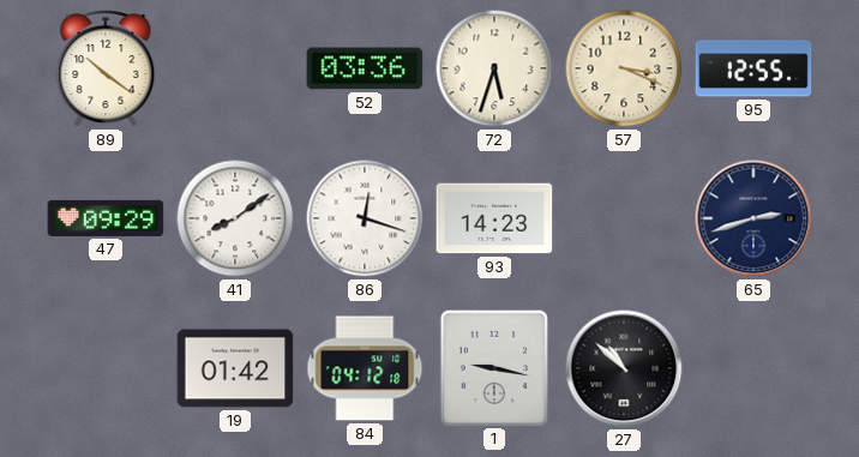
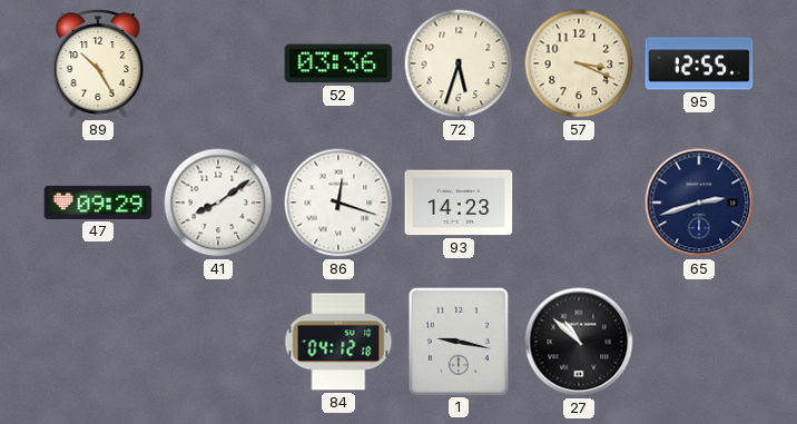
89: 10:21 -> 10:25 (98, 63)
19: 01:42 -> none (235, 368)
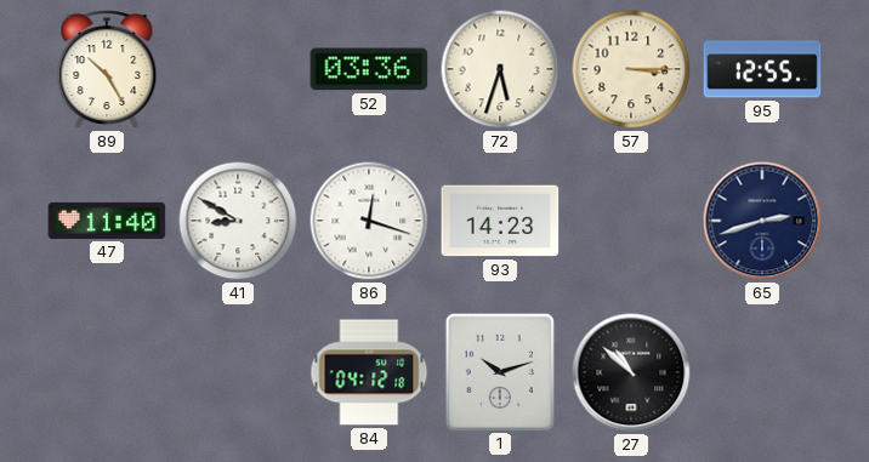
57: 3:19 -> 3:15 (631, 69)
47: 09:29 -> 11:40 (107, 221)
41: 8:09 -> 8:50 (238, 221)
1: 9:17 -> 10:12 (499, 371)
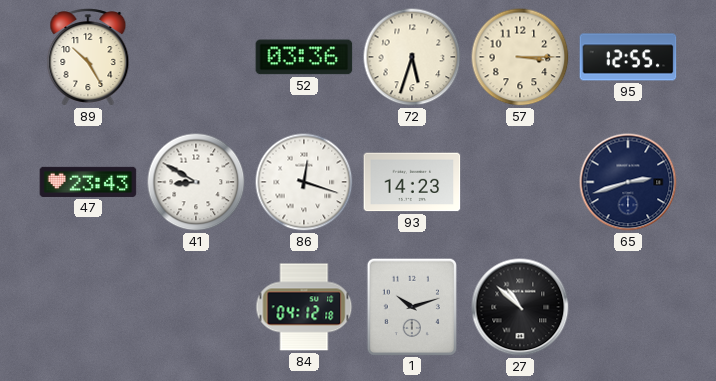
47: 11:40 -> 23:43 (88, 182)
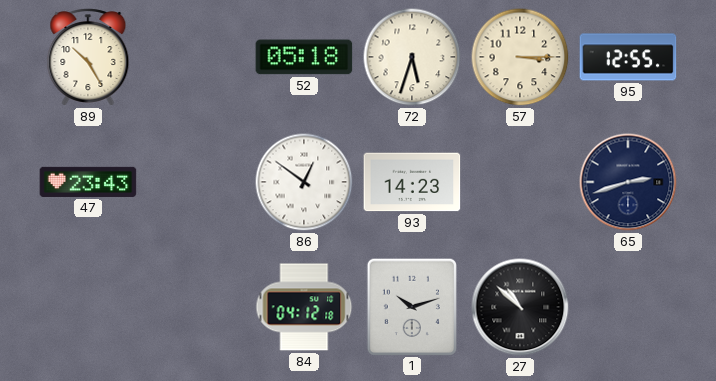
52: 03:36 -> 05:18 (304, 57)
41: 8:50 -> none (196, 182)
86: 12:18 -> 12:51 (304, 182)
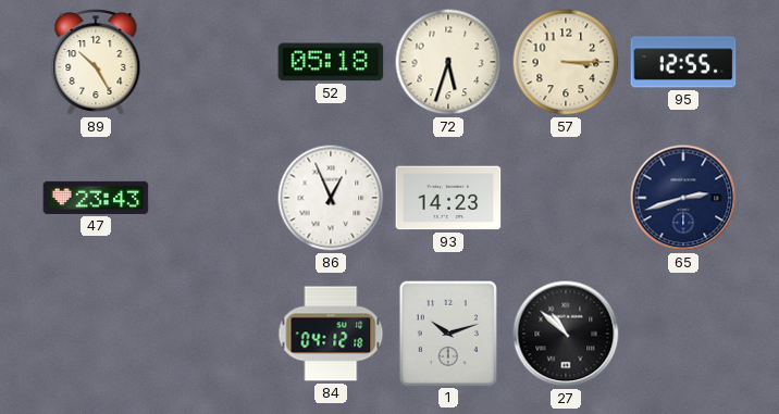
86: 12:51 -> 12:56 (331, 198)
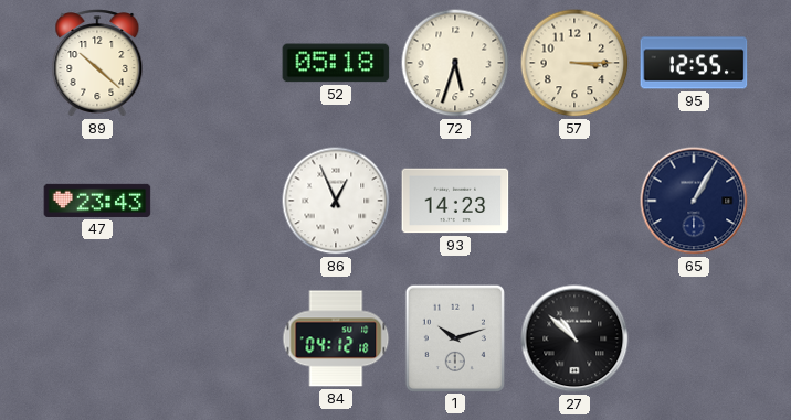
89: 10:25 -> 10:22 (97, 63)
65: 2:42 -> 1:05 (694, 201)
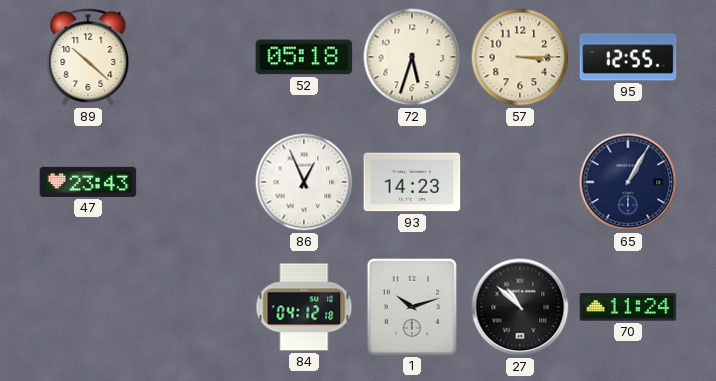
70: none -> 11:24 (628, 307)
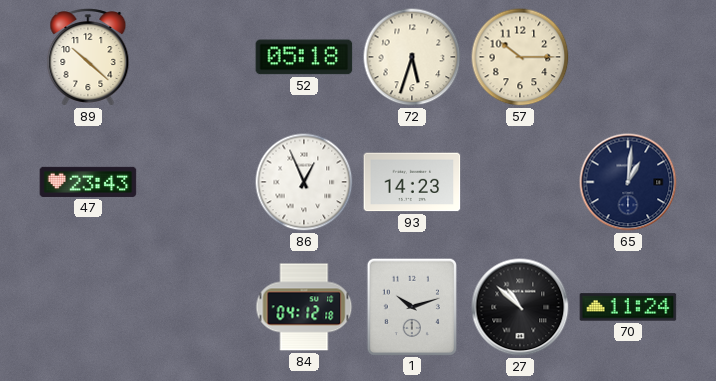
57: 3:15 -> 10:15 (520, 57)
95: 12:55 -> none (628, 57)
65: 1:05 -> 1:01 (628, 182)
